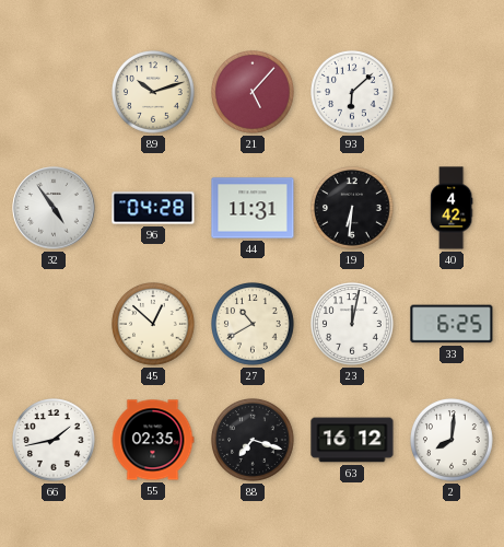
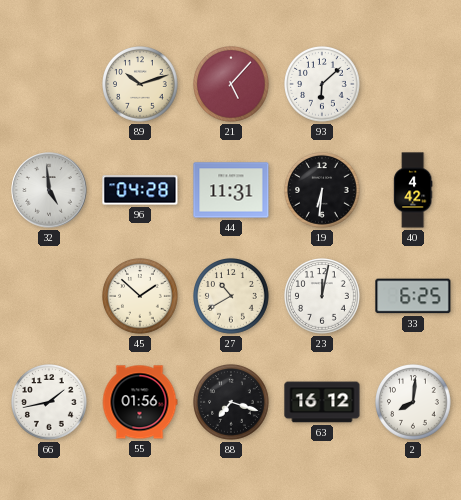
32: 4:54 -> 4:59 (49, 190)
45: 12:52 -> 1:52 (141, 297)
55: 02:35 -> 01:56 (140, 402)
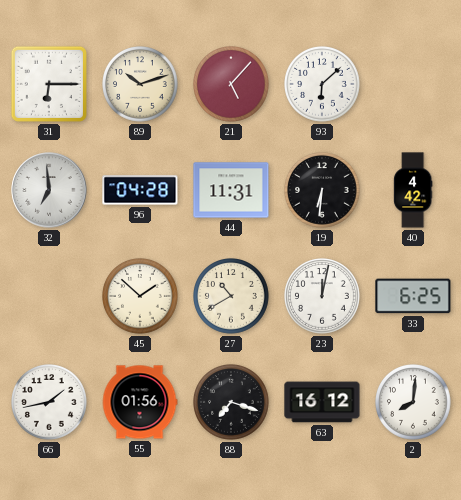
31: none -> 6:15 (49, 84)
32: 4:59 -> 6:59 (49, 190)
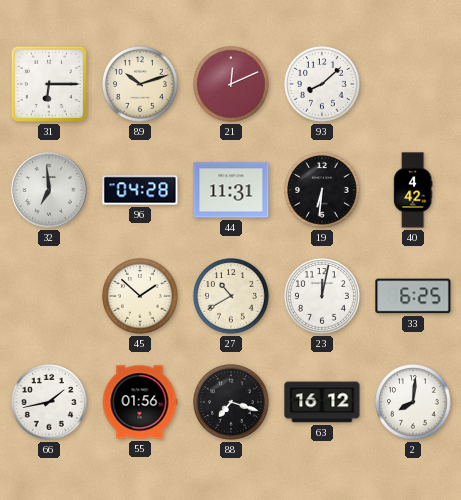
21: 5:07 -> 12:11 (232, 85)
93: 6:08 -> 8:08 (323, 85)
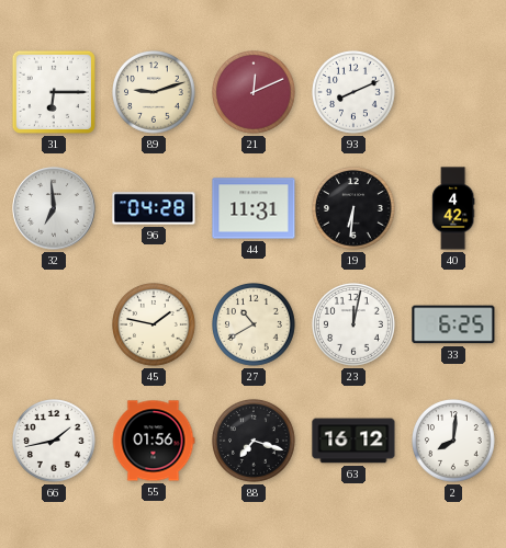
89: 10:12 -> 9:12 (155, 93)
93: 8:08 -> 8:11 (355, 93)
45: 1:52 -> 1:47 (155, 326)
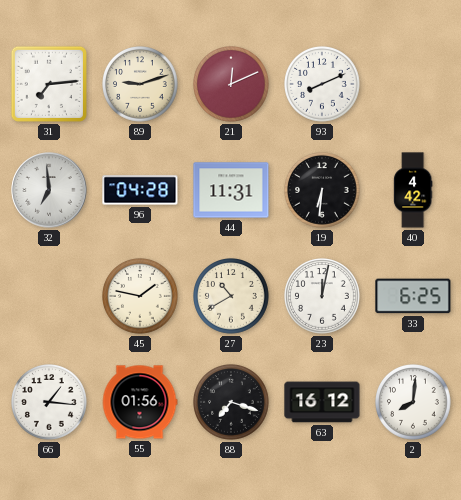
31: 6:15 -> 7:14 (49, 84)
66: 1:43 -> 1:16 (50, 403)
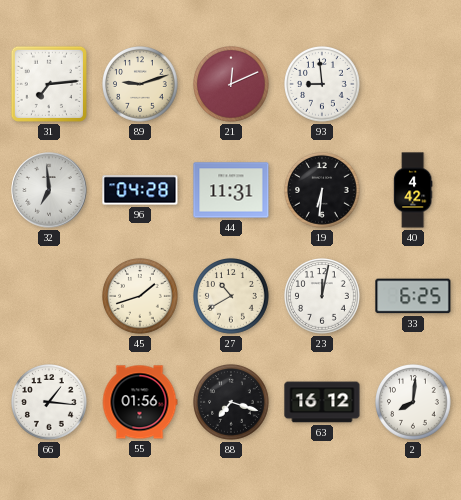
93: 8:11 -> 8:59 (323, 85)
45: 1:47 -> 1:42 (141, 297)
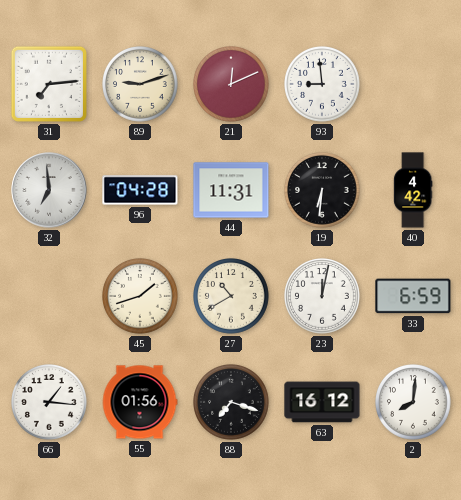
33: 6:25 -> 6:59 (413, 296)
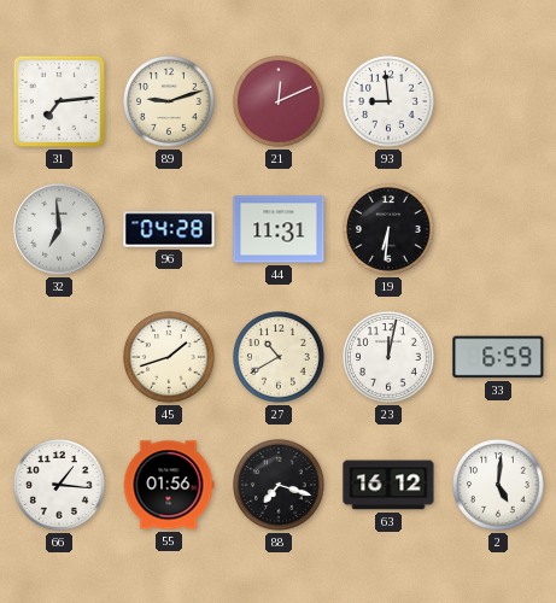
40: 4:42 -> none (413, 190)
2: 8:01 -> 5:01 (499, 486)
